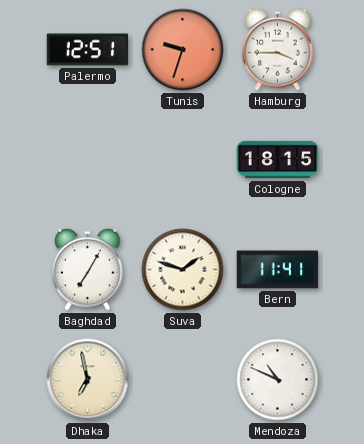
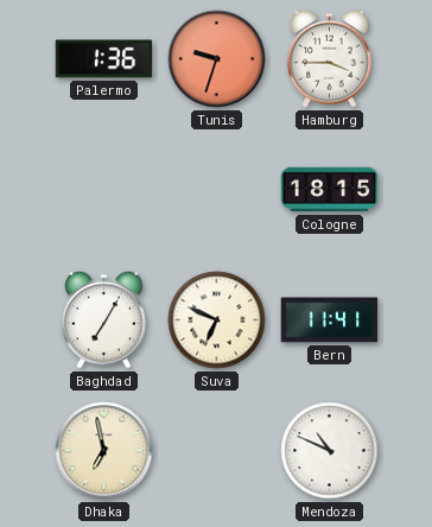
Palermo: 12:51 -> 1:36 (104, 59)
Suva: 1:48 -> 6:49 (217, 320)
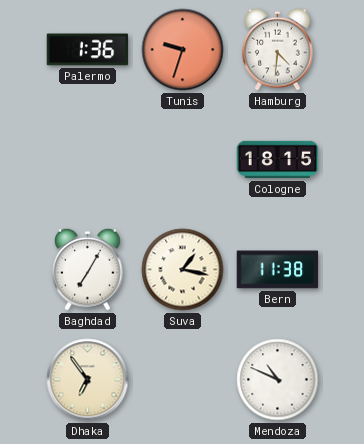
Hamburg: 3:45 -> 4:31 (278, 49)
Suva: 6:49 -> 1:17 (183, 270)
Bern: 11:41 -> 11:38 (278, 270)
Dhaka: 6:58 -> 6:54 (88, 380)
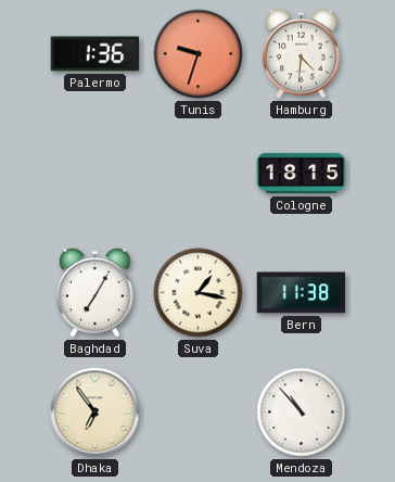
Mendoza: 10:49 -> 10:53 (302, 413)
